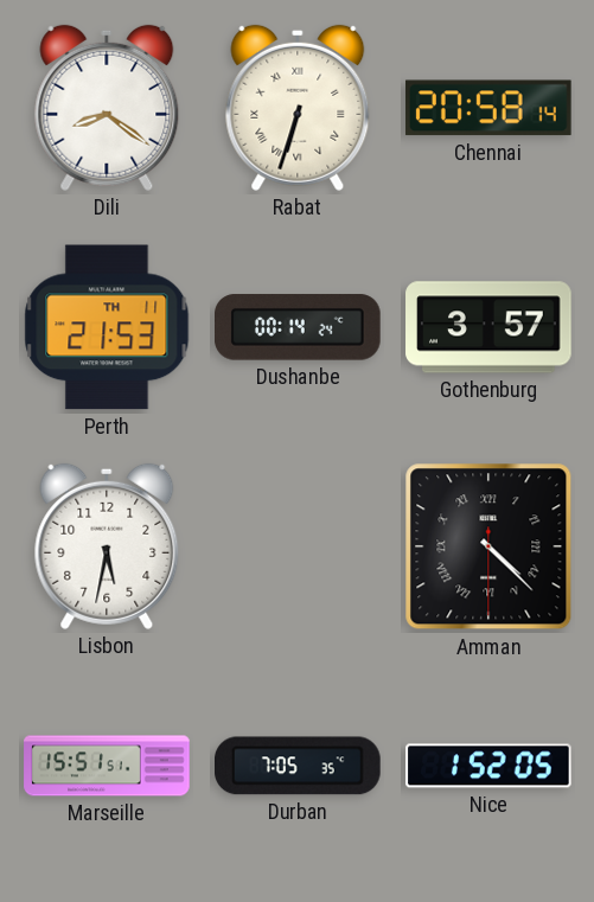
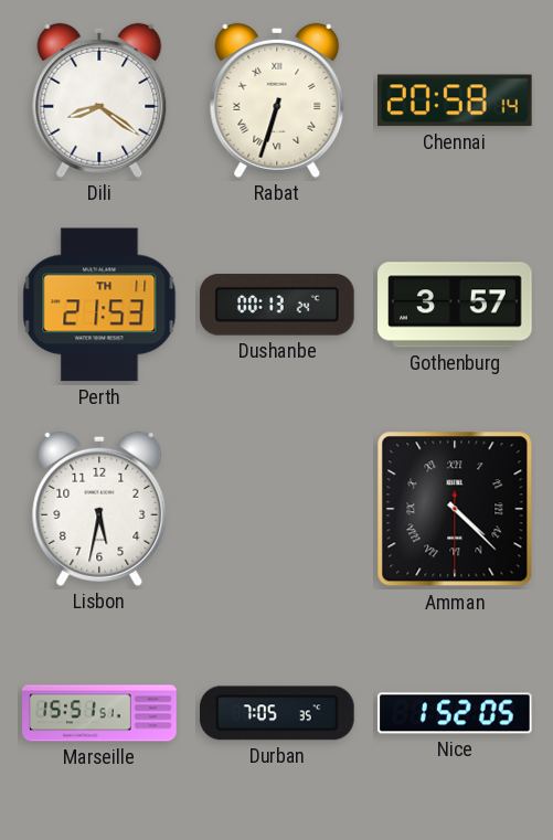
Dushanbe: 00:14 -> 00:13 (278, 305)
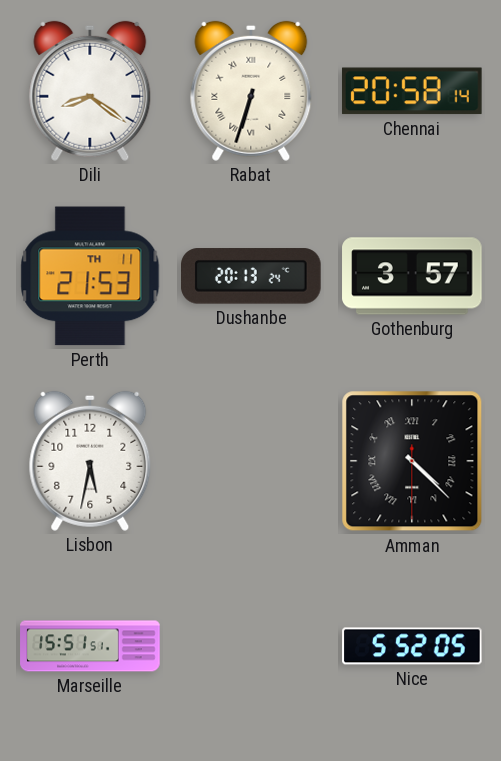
Dushanbe: 00:13 -> 20:13 (252, 276)
Durban: 7:05 -> none (278, 713)
Nice: 1:52 -> 5:52 (412, 646)
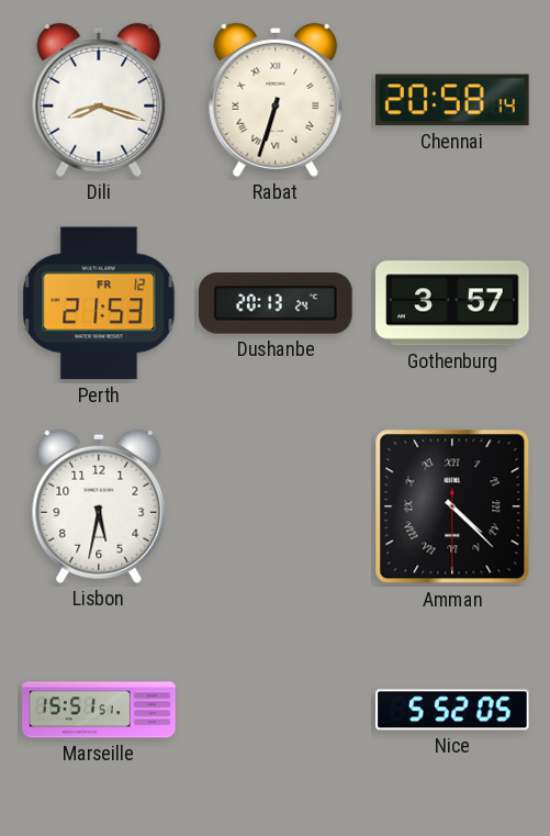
Dili: 8:21 -> 8:18 (99, 100)
Perth date: TH 11 -> FR 12 (99, 303)
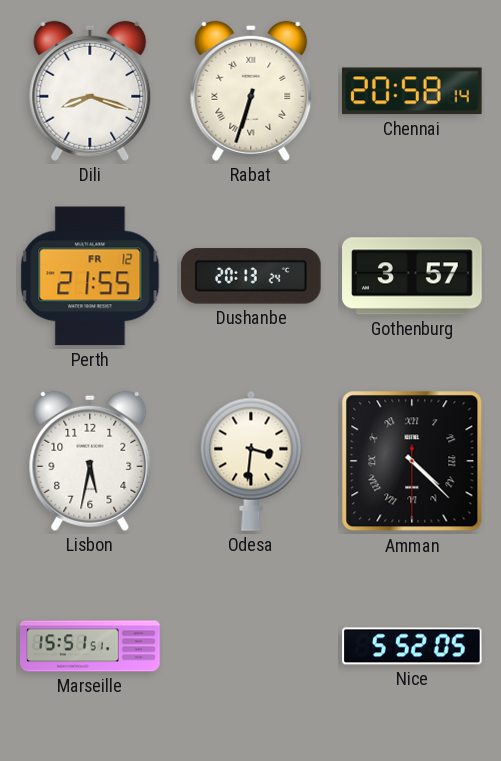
Perth: 21:53 -> 21:55 (90, 276)
Odesa: none -> 3:31 (251, 461)
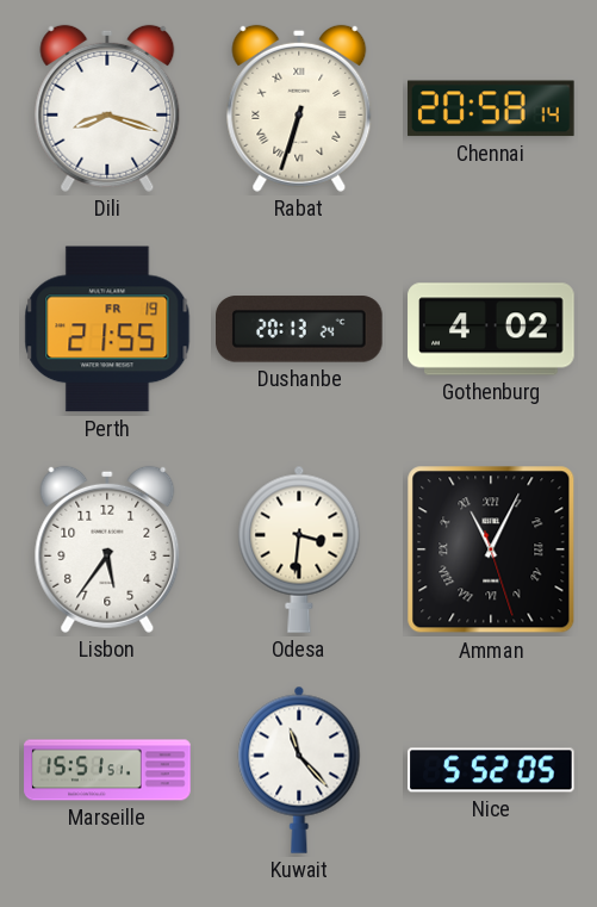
Perth date: FR 12 -> FR 19 (107, 329)
Gothenburg: 3:57 -> 4:02 (491, 329)
Lisbon: 5:32 -> 5:36 (107, 549)
Amman: 4:22 -> 11:04 (491, 549)
Kuwait: none -> 11:23 (299, 770)
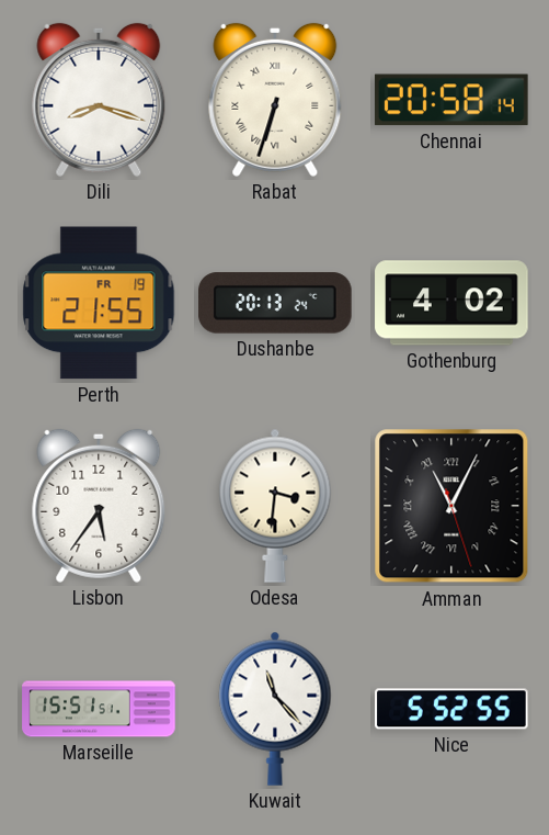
Nice: 5:52:05 -> 5:52:55 (451, 709)
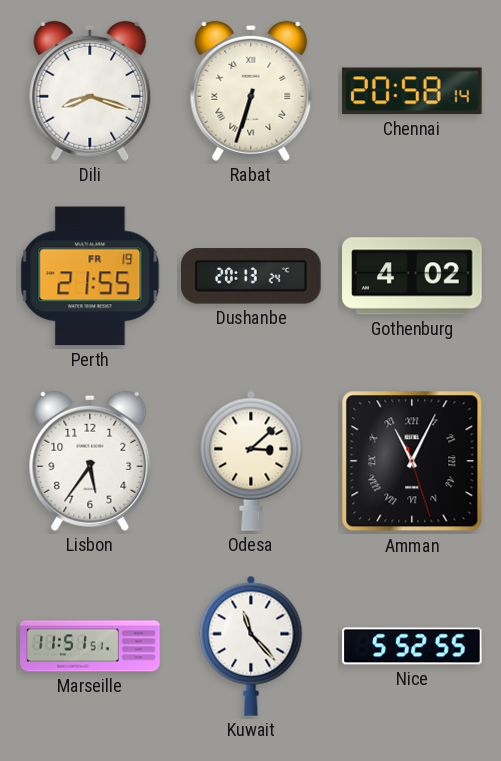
Odesa: 3:31 -> 3:08 (251, 461)
Marseille: 15:51 -> 11:51 (90, 646)
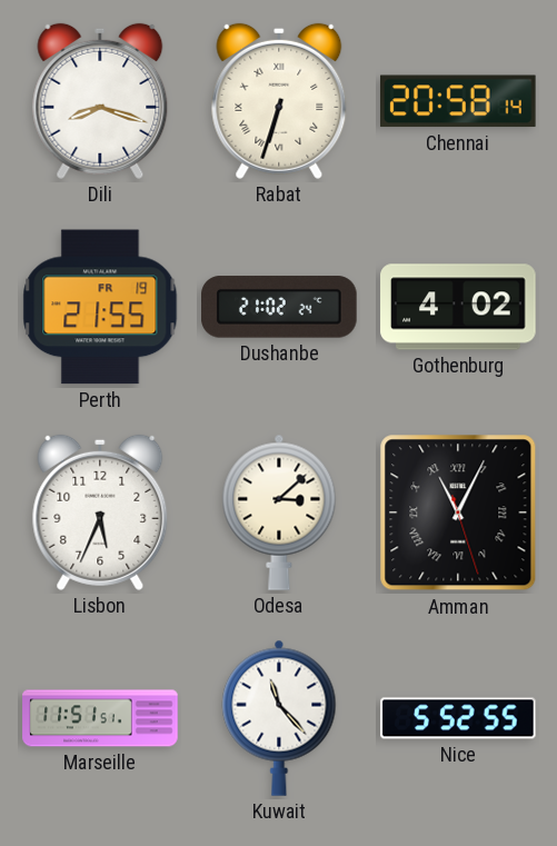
Dushanbe: 20:13 -> 21:02 (280, 307)
Lisbon: 5:36 -> 5:34 (100, 512)
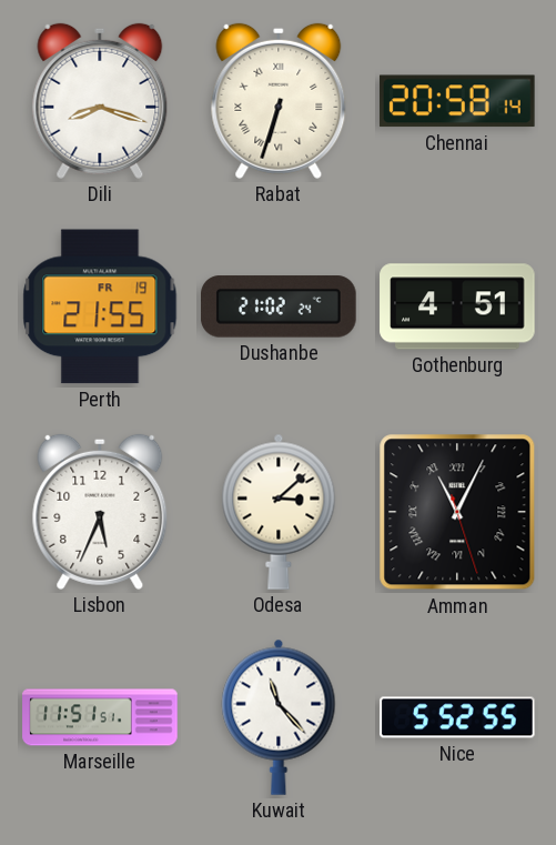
Gothenburg: 4:02 -> 4:51 (457, 306)
